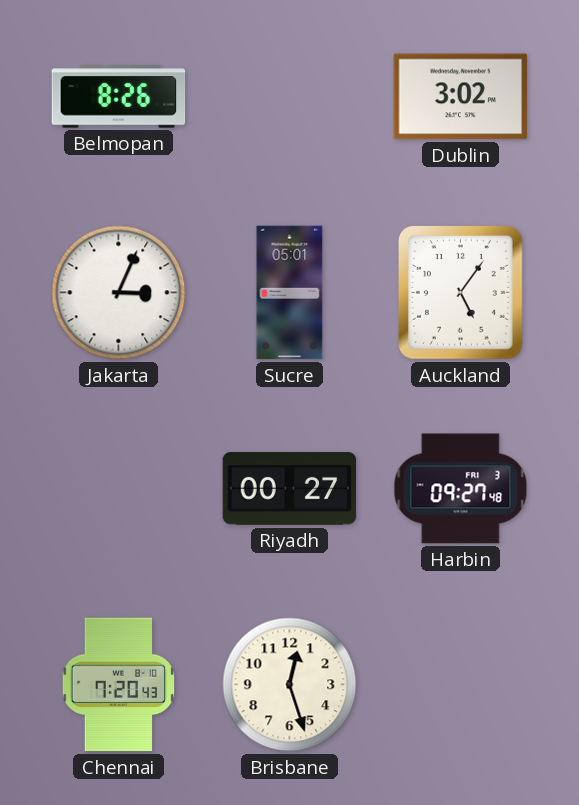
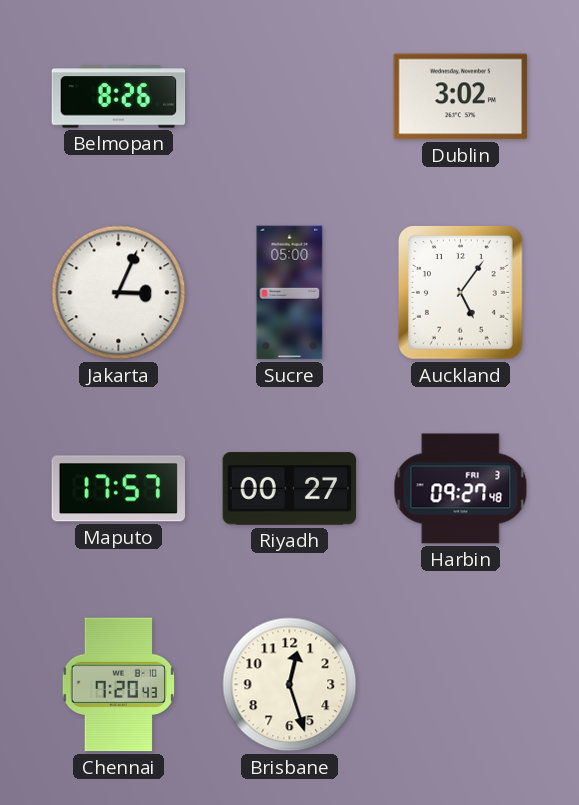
Sucre: 05:01 -> 05:00 (290, 293)
Maputo: none -> 17:57 (119, 489)
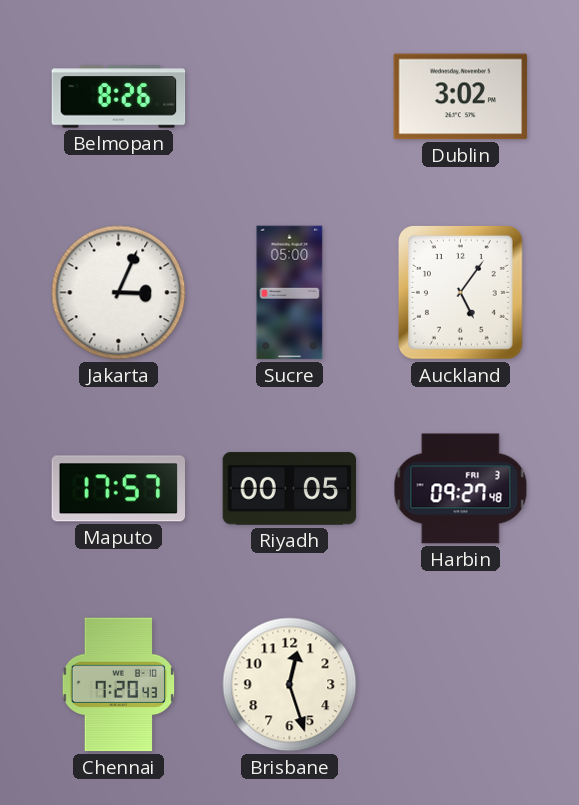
Riyadh: 00:27 -> 00:05 (290, 489)
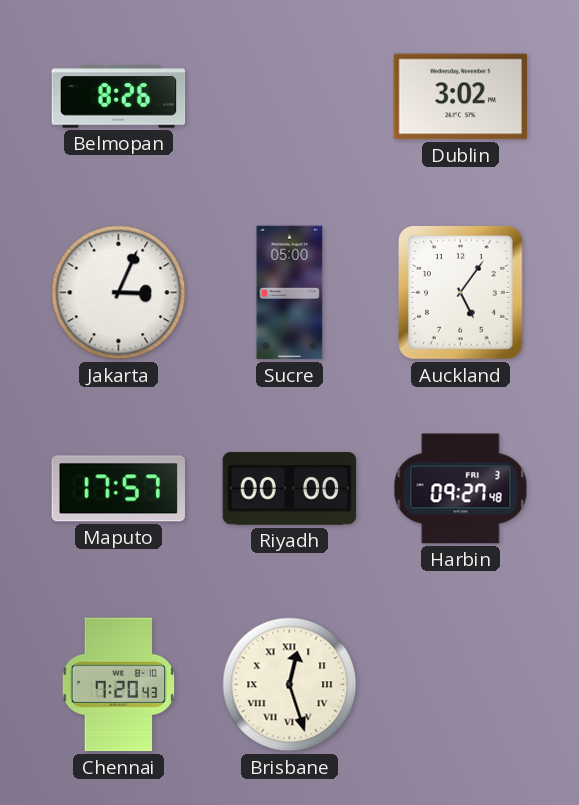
Riyadh: 00:05 -> 00:00 (290, 489)
Brisbane numerals: Arabic -> Roman (290, 685)
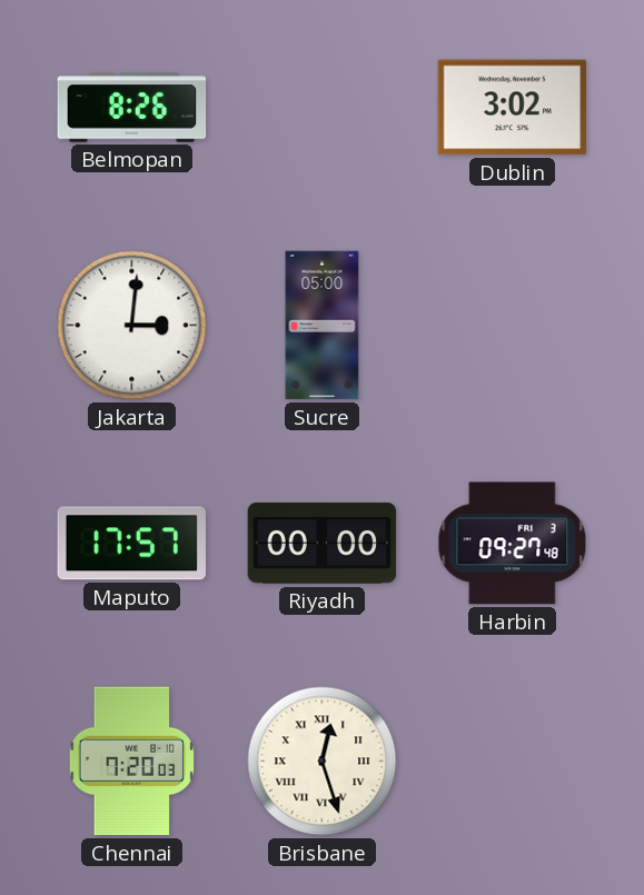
Jakarta: 3:04 -> 3:01 (132, 326)
Auckland: 5:06 -> none (461, 293)
Chennai: 7:20:43 -> 7:20:03 (132, 762)
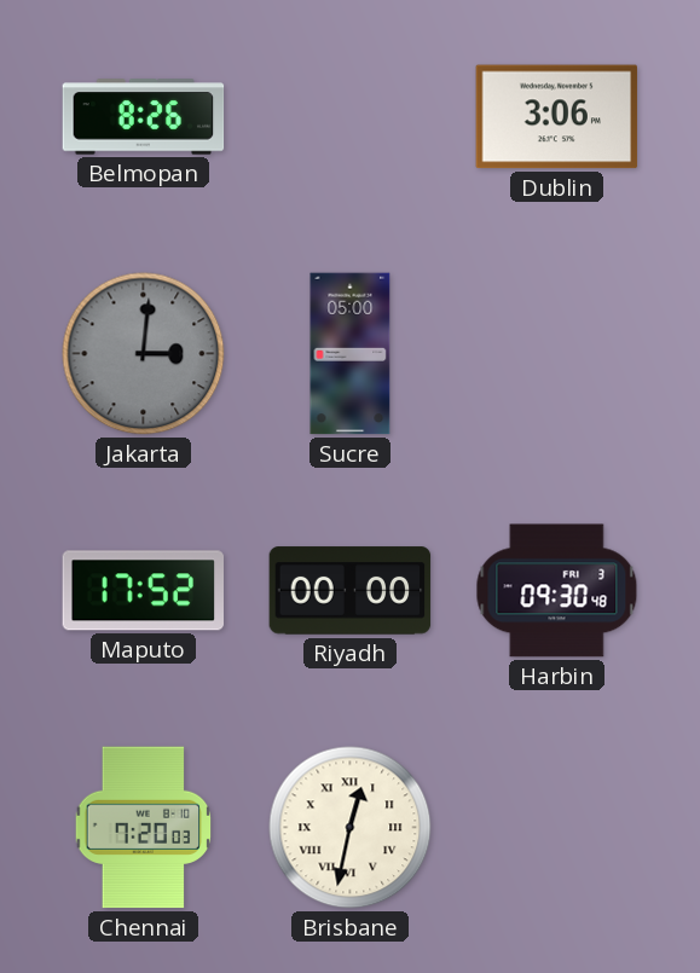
Dublin: 3:02 -> 3:06 (557, 117)
Jakarta dial: white -> grey (144, 354)
Maputo: 17:57 -> 17:52 (144, 591)
Harbin: 09:27 -> 09:30 (557, 591)
Brisbane: 12:27 -> 12:32 (351, 828)
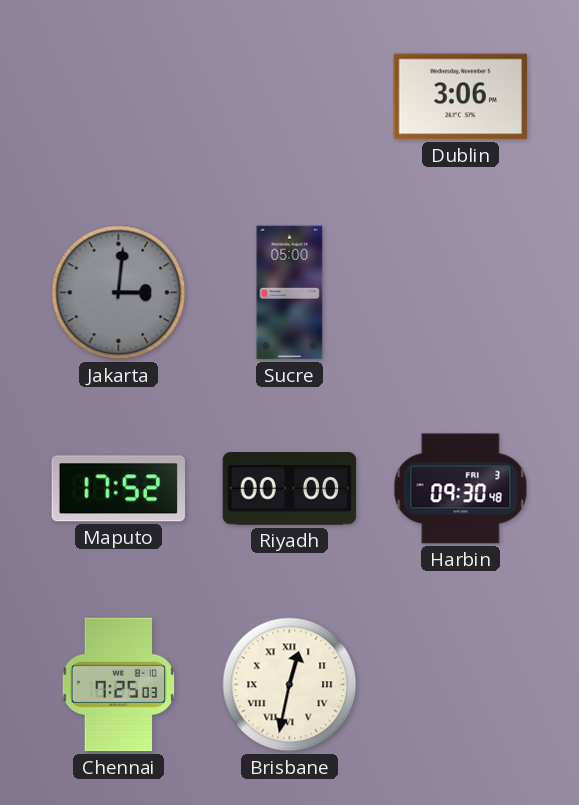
Belmopan: 8:26 -> none (144, 117)
Chennai: 7:20 -> 7:25 (119, 685)
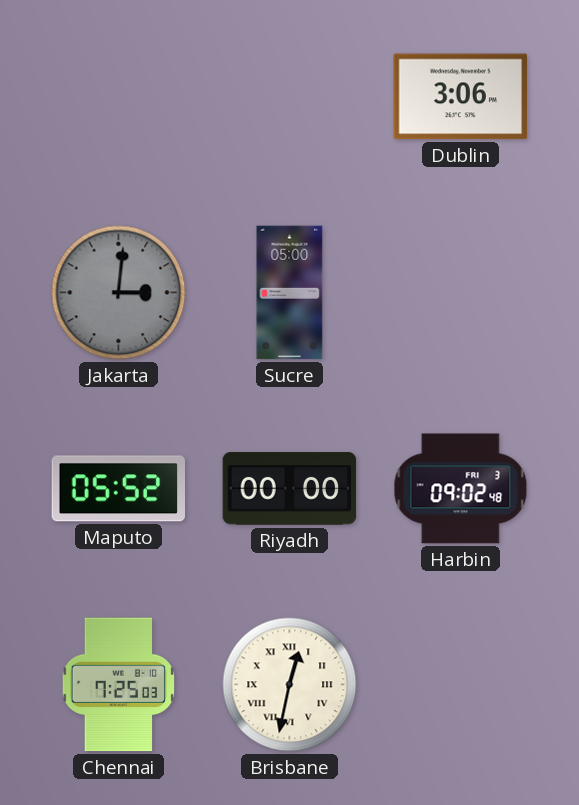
Maputo: 17:52 -> 05:52 (119, 489)
Harbin: 09:30 -> 09:02 (461, 489)
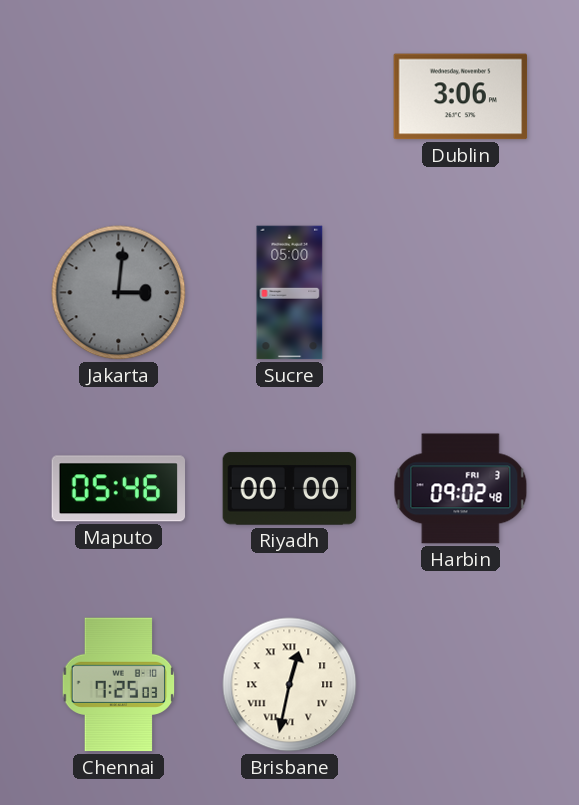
Maputo: 05:52 -> 05:46 (119, 489)
